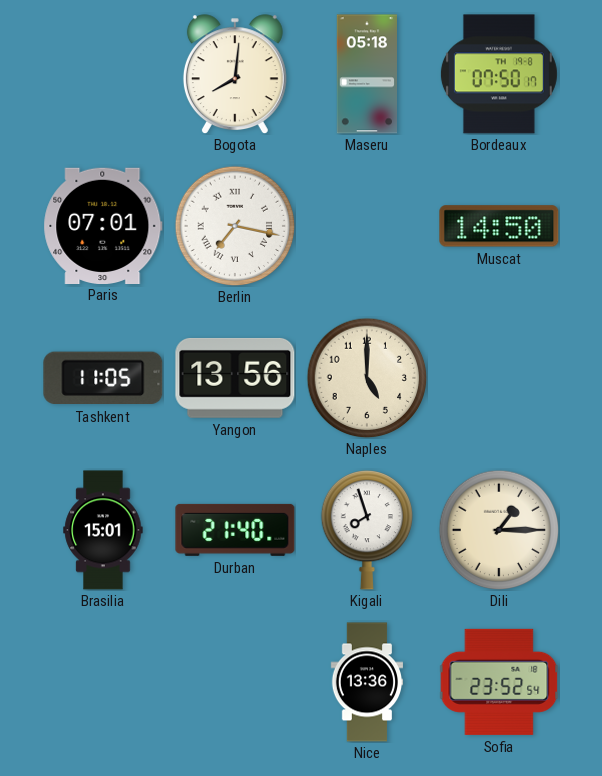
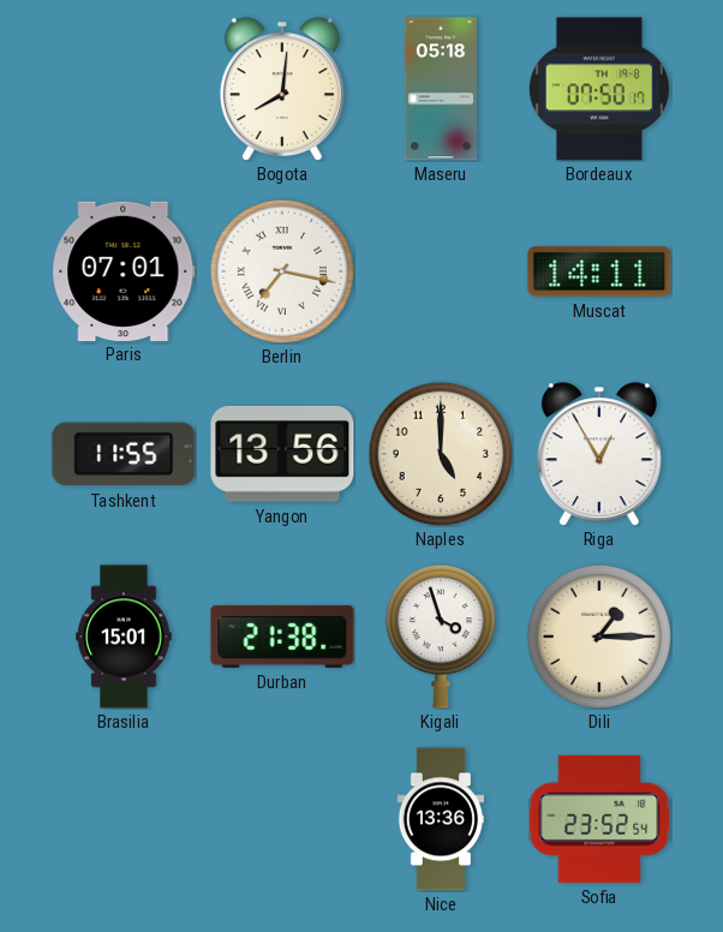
Muscat: 14:50 -> 14:11 (599, 271)
Tashkent: 11:05 -> 11:55 (124, 454)
Riga: none -> 12:55 (599, 454)
Durban: 21:40 -> 21:38 (282, 637)
Kigali: 7:57 -> 3:57 (440, 638)
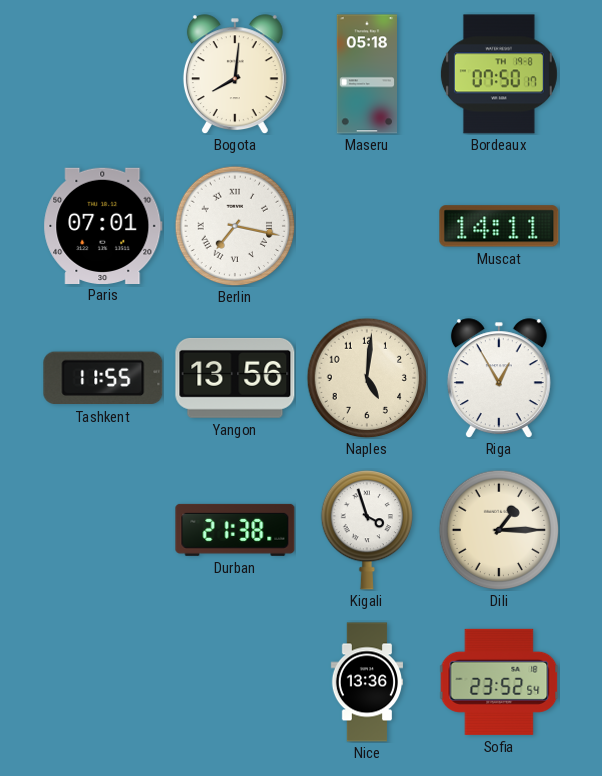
Naples: 5:00 -> 5:01 (367, 378)
Brasilia: 15:01 -> none (124, 637)
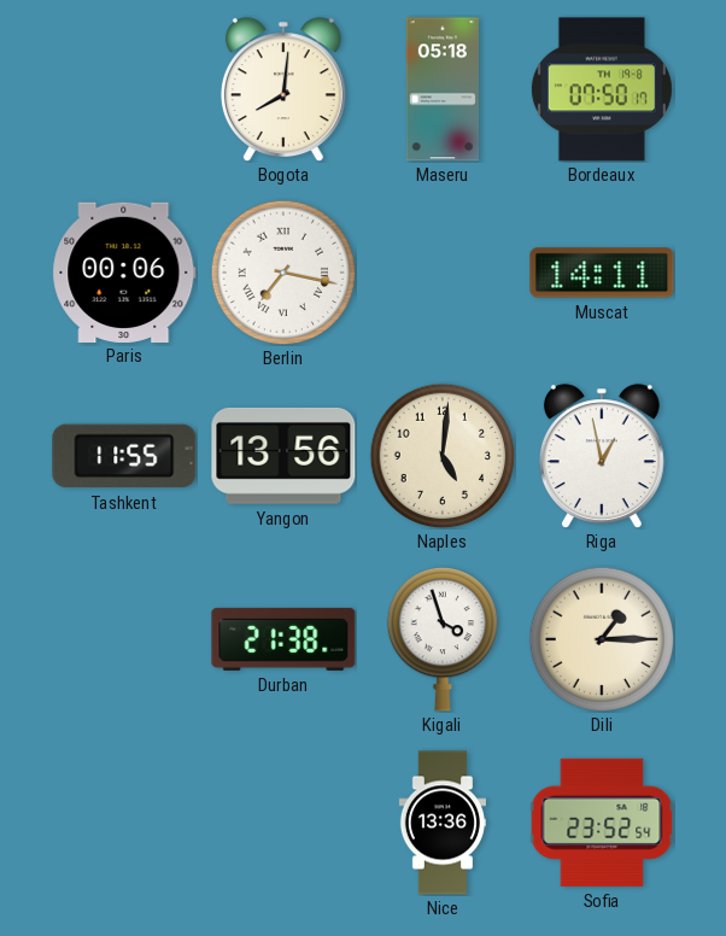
Paris: 07:01 -> 00:06 (124, 271)
Riga: 12:55 -> 12:58 (602, 456)
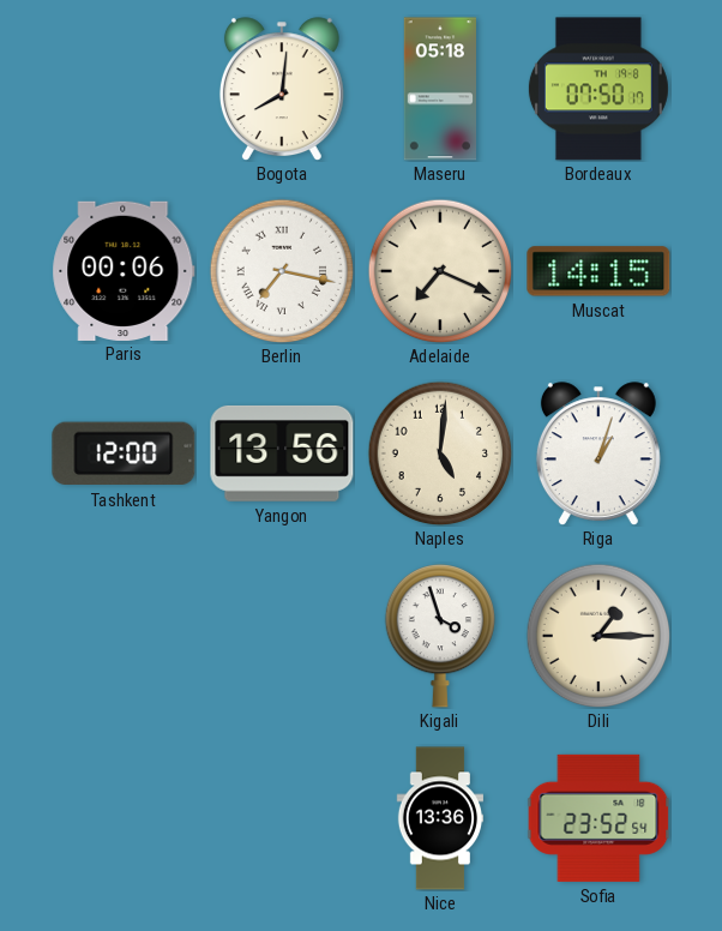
Adelaide: none -> 7:19 (440, 271)
Muscat: 14:11 -> 14:15 (598, 271)
Tashkent: 11:55 -> 12:00 (124, 454)
Riga: 12:58 -> 1:03 (598, 454)
Durban: 21:38 -> none (283, 639)
